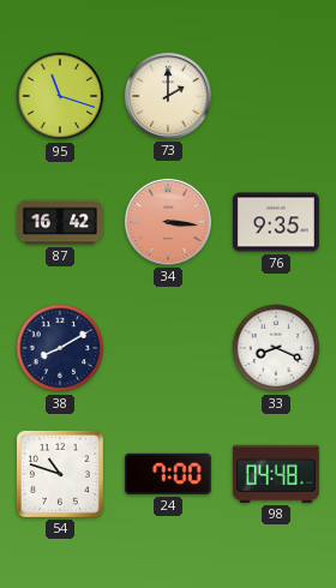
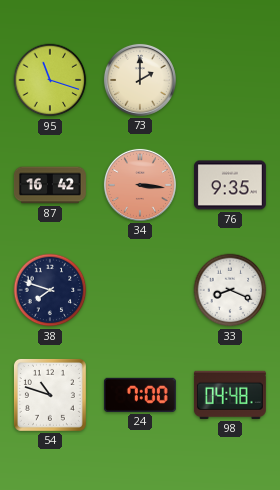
38: 8:10 -> 7:48 (50, 290)
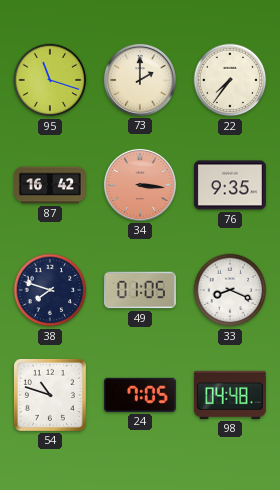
22: none -> 7:36 (230, 80)
49: none -> 01:05 (140, 290)
24: 7:00 -> 7:05 (140, 395)
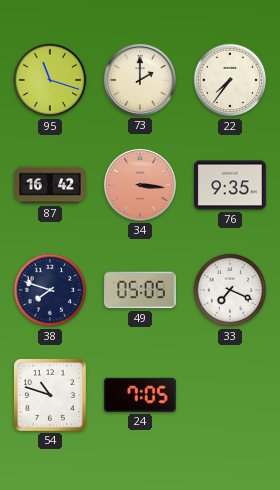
49: 01:05 -> 05:05 (140, 290)
33: 8:19 -> 7:19 (230, 290)
98: 04:48 -> none (230, 395)
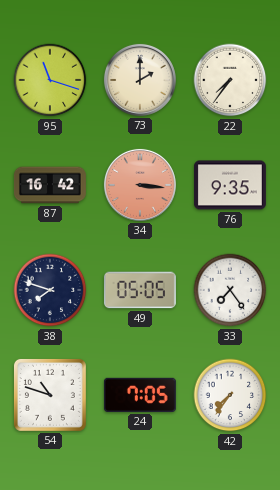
33: 7:19 -> 7:24 (230, 290)
42: none -> 7:36 (230, 395)
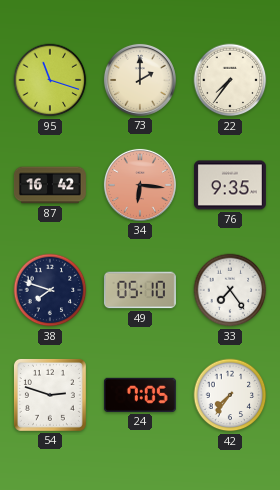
34: 3:16 -> 6:16 (140, 185)
49: 05:05 -> 05:10 (140, 290)
54: 10:48 -> 2:48 (50, 395)
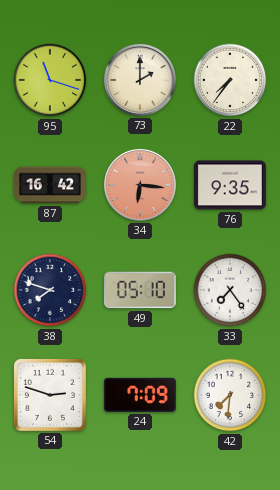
24: 7:05 -> 7:09 (140, 395)
42: 7:36 -> 7:31 (230, 395)
